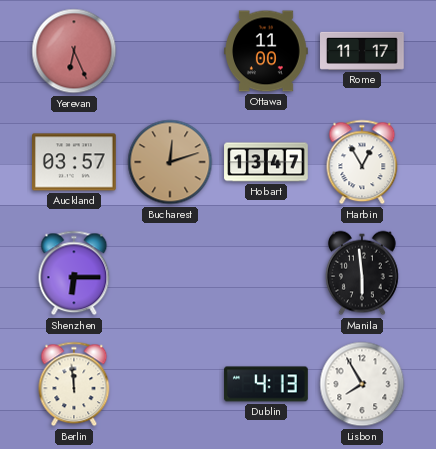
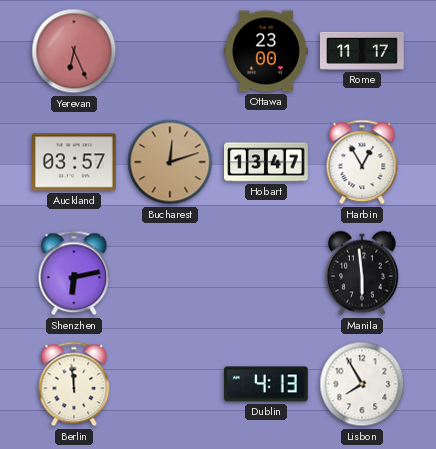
Ottawa: 11:00 -> 23:00 (267, 51)
Shenzhen: 6:15 -> 6:13 (74, 273)
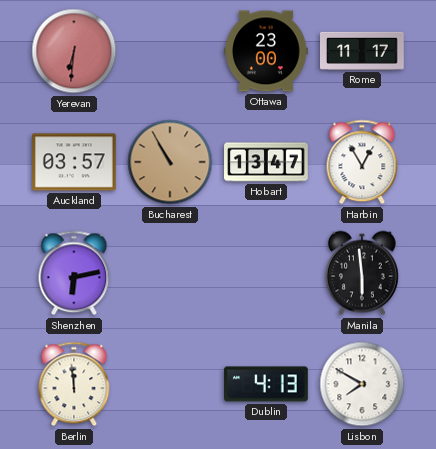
Yerevan: 6:26 -> 6:31 (74, 51)
Bucharest: 12:12 -> 10:55 (170, 162)
Lisbon: 7:55 -> 7:50 (362, 384)
